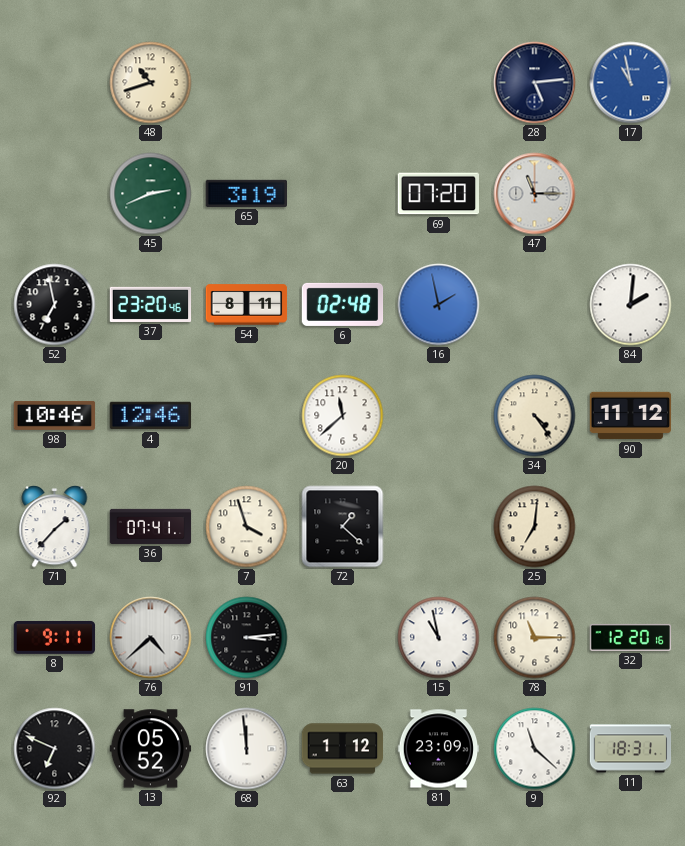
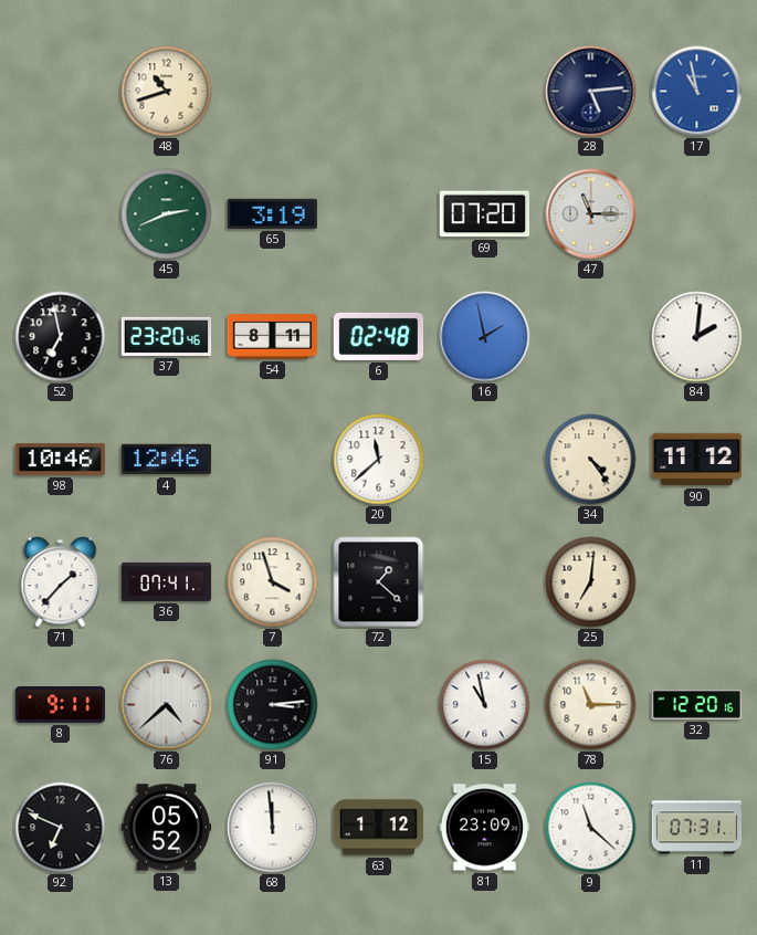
11: 18:31 -> 07:31 (697, 828)
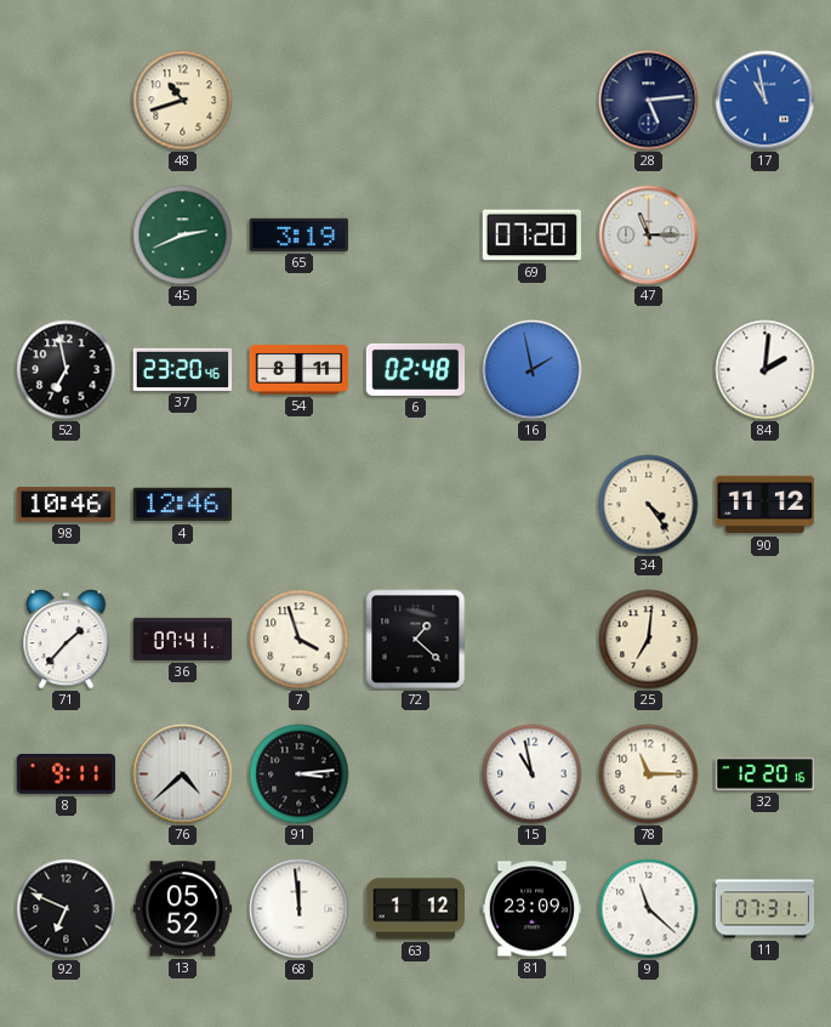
20: 11:38 -> none (379, 460)
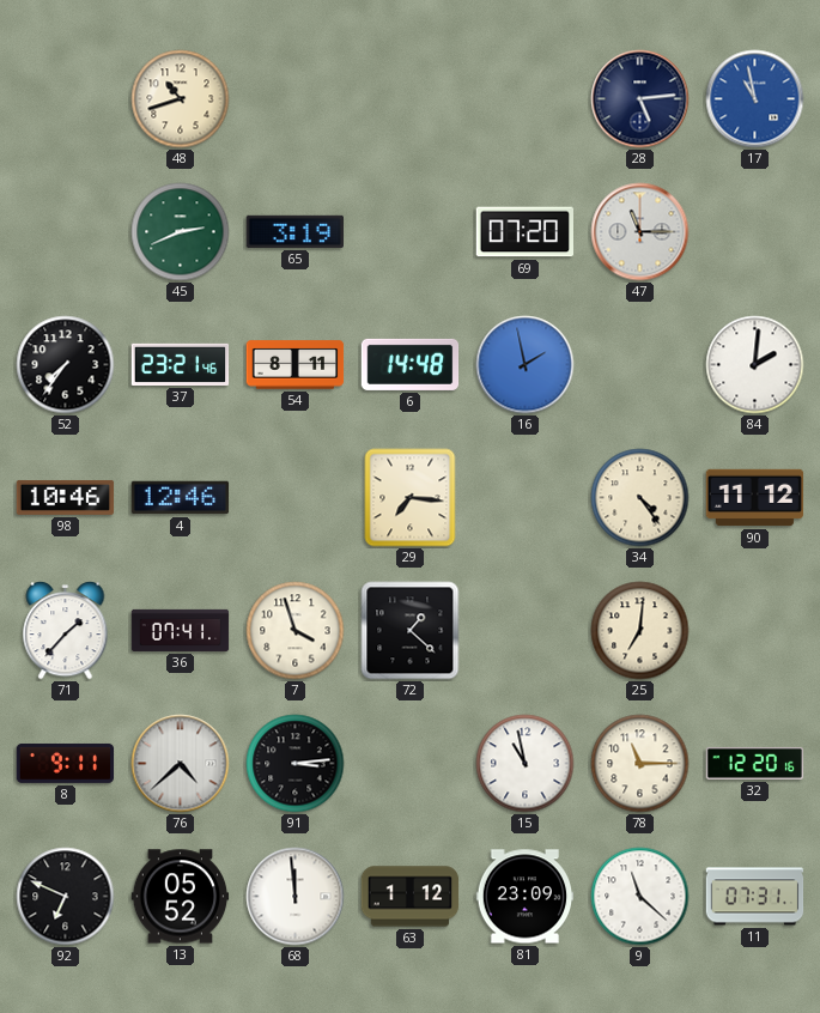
52: 6:58 -> 7:36 (66, 365)
37: 23:20 -> 23:21 (181, 364)
6: 02:48 -> 14:48 (411, 364)
29: none -> 7:16 (411, 498)
